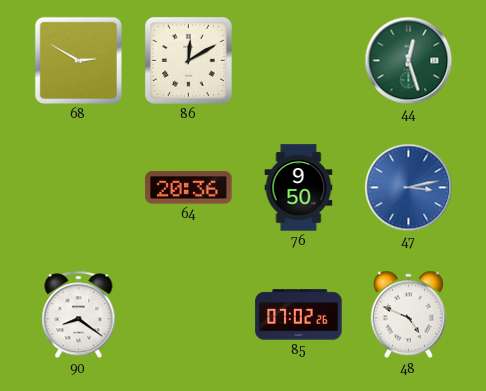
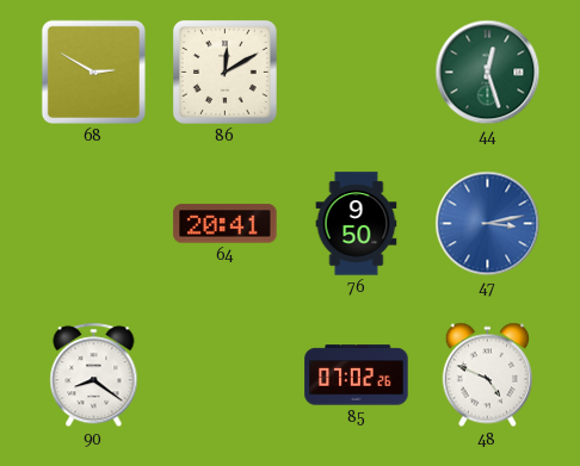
64: 20:36 -> 20:41 (226, 224)
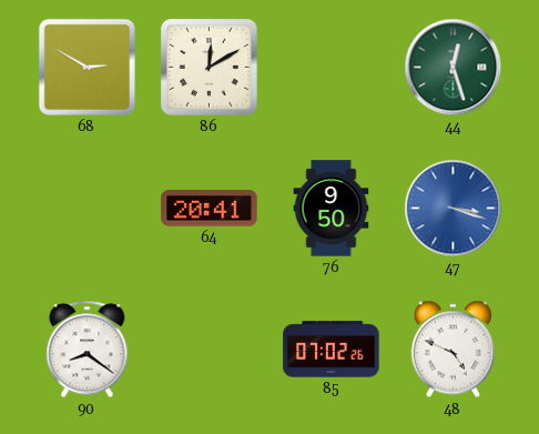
47: 3:13 -> 3:18 (454, 209)
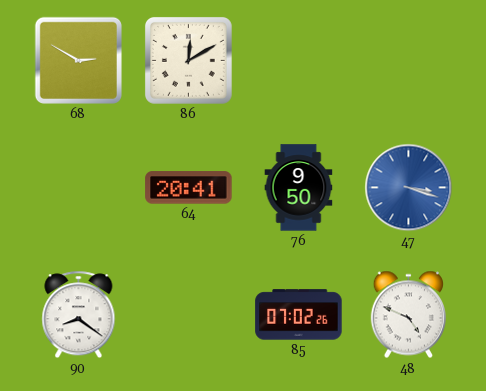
44: 12:27 -> none (454, 68)
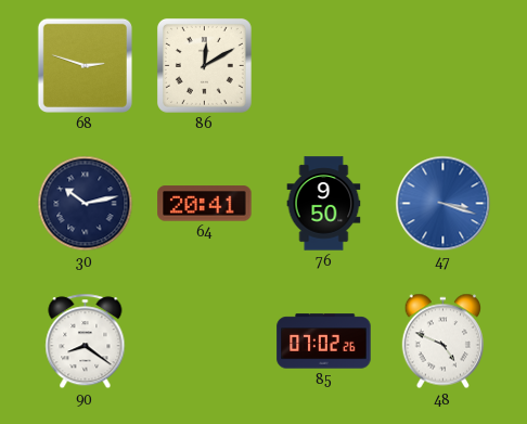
68: 2:50 -> 2:48 (85, 65)
30: none -> 10:13 (86, 204)
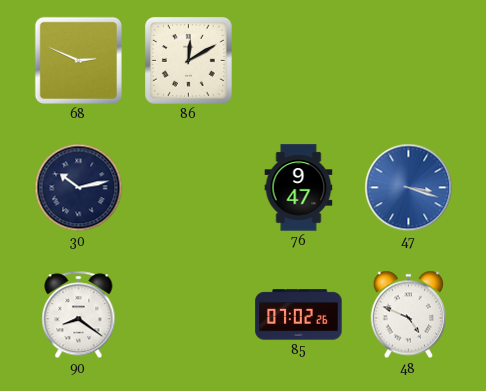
68: 2:48 -> 2:49 (78, 60)
64: 20:41 -> none (205, 204)
76: 9:50 -> 9:47 (299, 188)
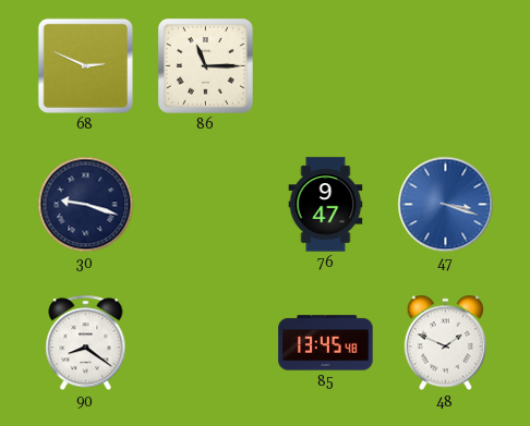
86: 12:10 -> 11:15 (205, 65)
30: 10:13 -> 9:18 (86, 205)
85: 07:02 -> 13:45 (326, 343)
48: 4:49 -> 1:49 (445, 343)
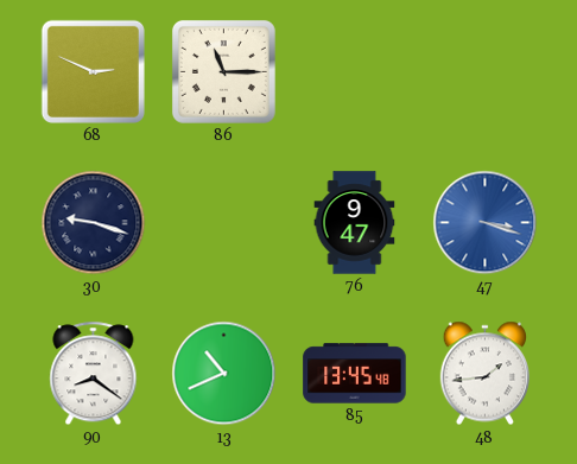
13: none -> 10:41 (224, 374)
48: 1:49 -> 1:44 (484, 374)
